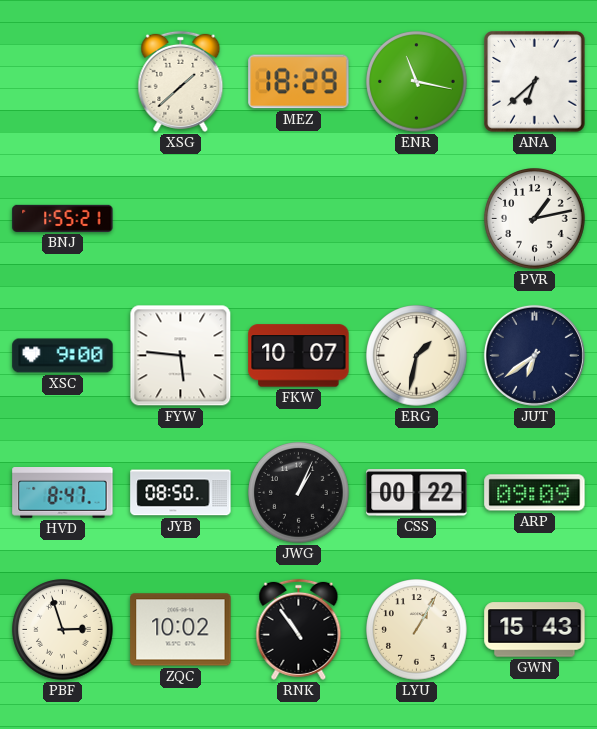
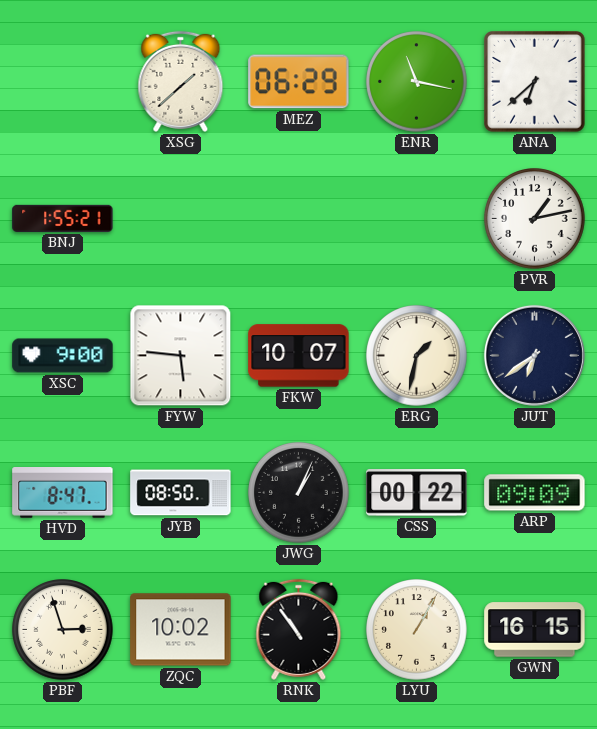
MEZ: 18:29 -> 06:29 (299, 82)
GWN: 15:43 -> 16:15 (535, 630)
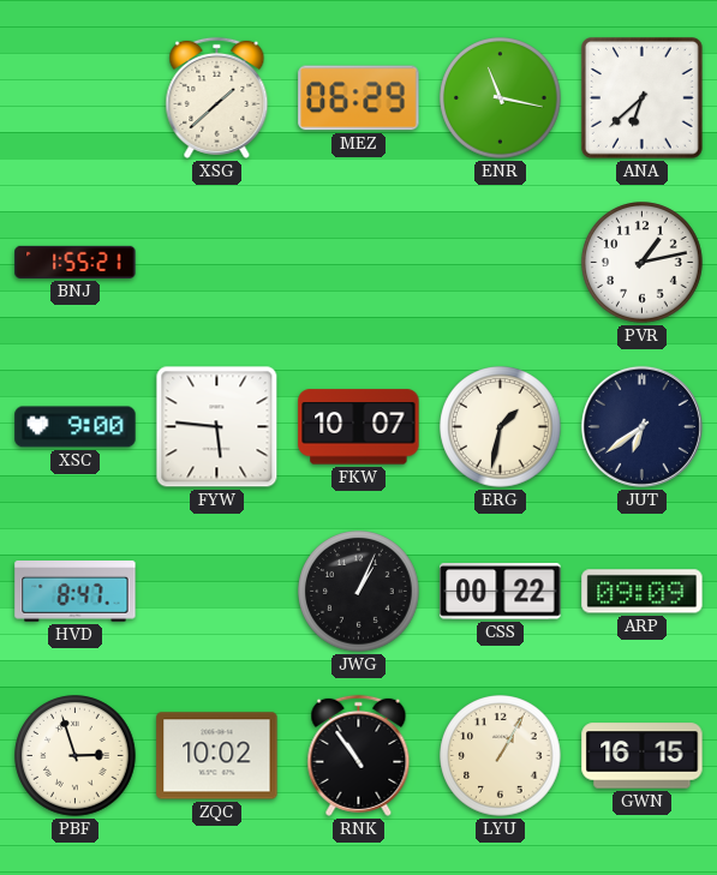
JYB: 08:50 -> none (181, 493)
